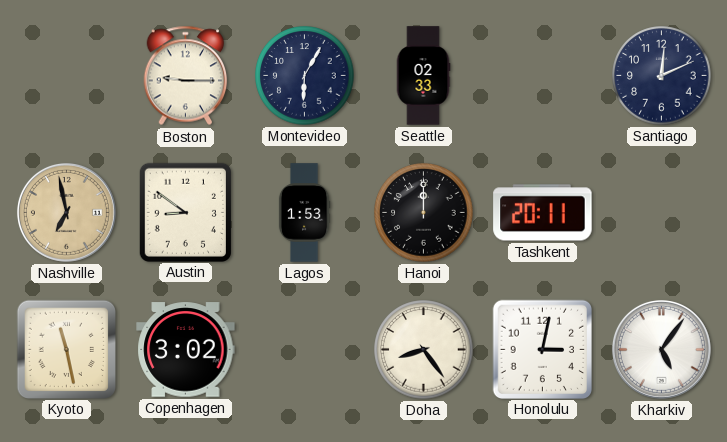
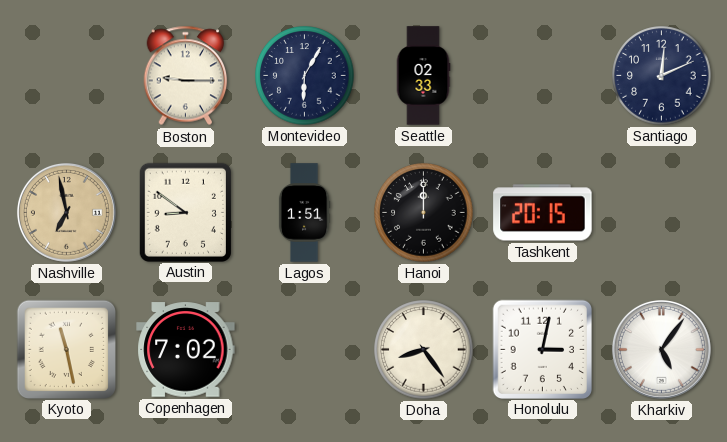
Lagos: 1:53 -> 1:51 (304, 213)
Tashkent: 20:11 -> 20:15 (543, 213)
Copenhagen: 3:02 -> 7:02 (186, 350)
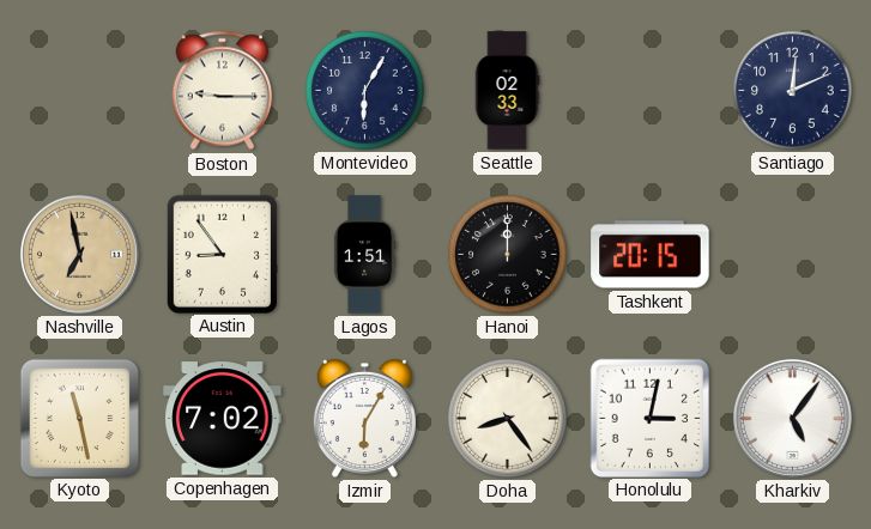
Austin: 8:51 -> 8:54 (222, 254)
Izmir: none -> 6:05 (364, 418)
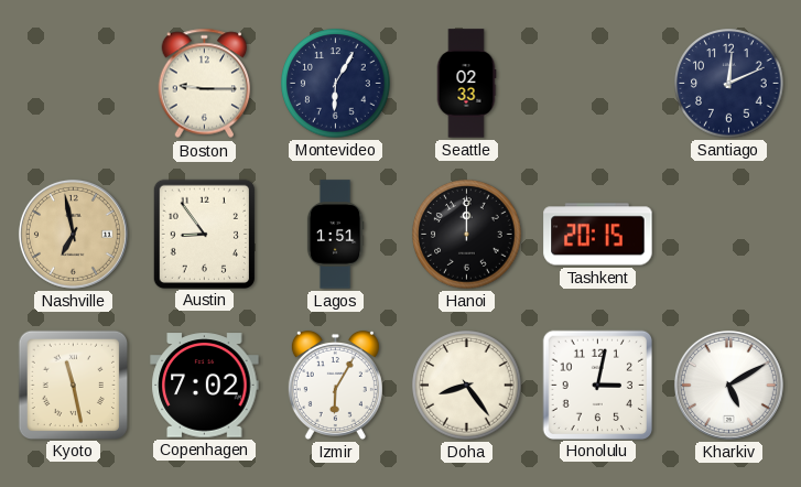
Kharkiv: 5:06 -> 5:10 (728, 385)
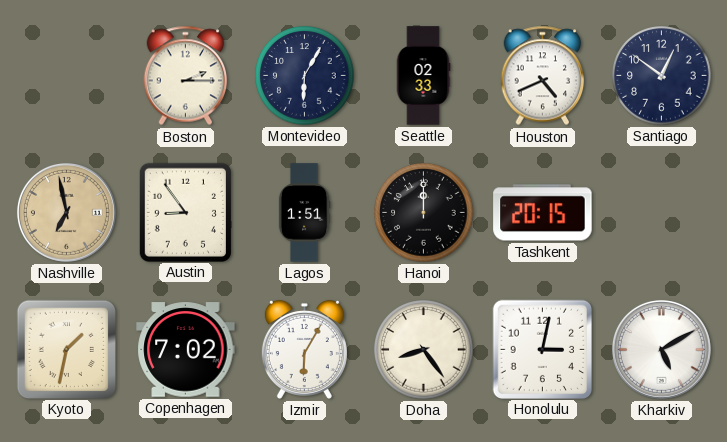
Boston: 9:15 -> 2:15 (186, 76)
Houston: none -> 4:41 (543, 76)
Santiago: 12:11 -> 12:51 (662, 76)
Kyoto: 11:28 -> 1:32 (66, 349)
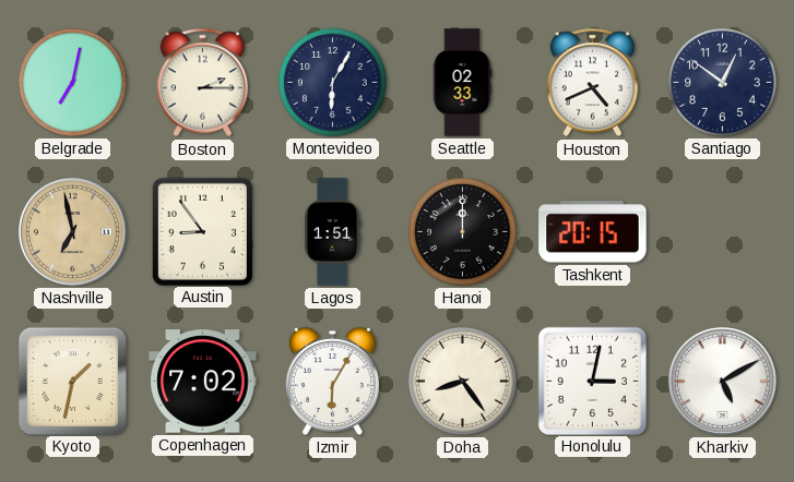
Belgrade: none -> 7:02 (73, 83)
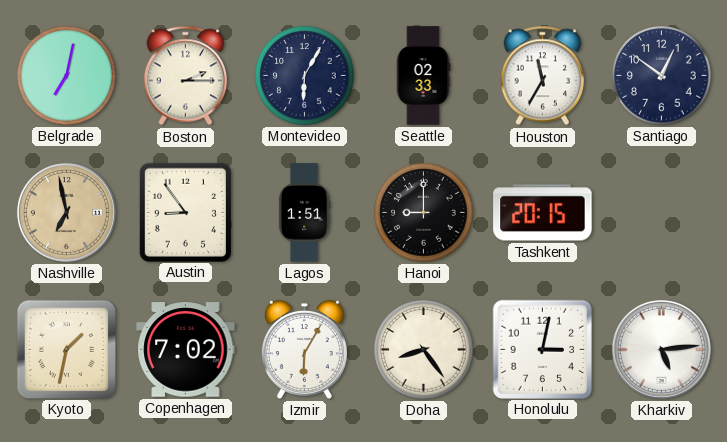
Houston: 4:41 -> 11:35 (543, 76)
Hanoi: 12:00 -> 9:00 (424, 213)
Kharkiv: 5:10 -> 5:14 (661, 349)
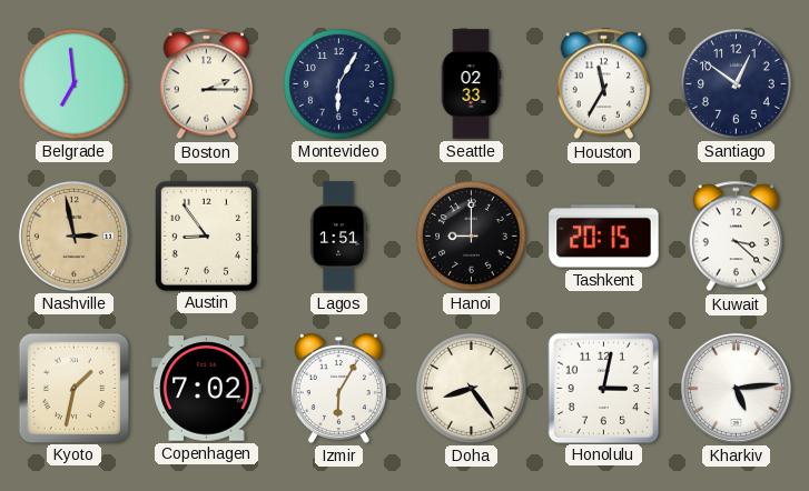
Belgrade: 7:02 -> 6:59 (75, 84)
Nashville: 6:58 -> 2:58 (73, 236)
Kuwait: none -> 3:22 (737, 237)
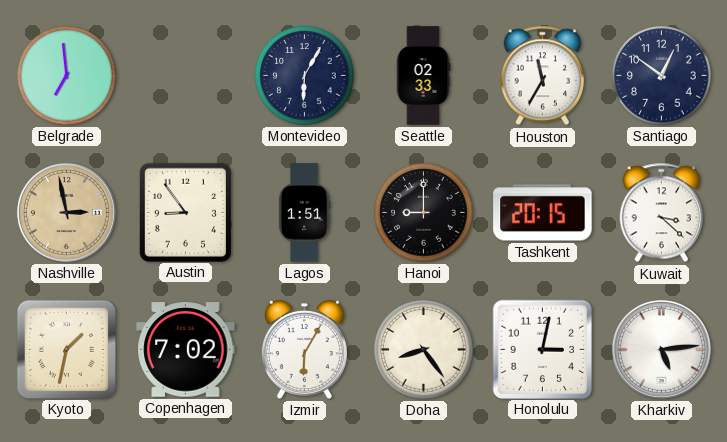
Boston: 2:15 -> none (207, 84)
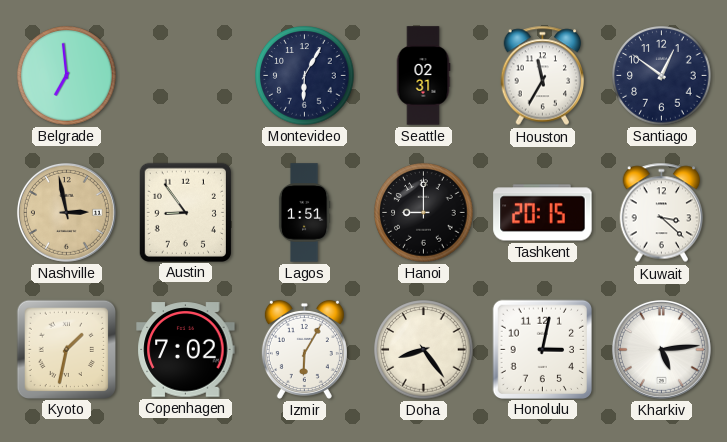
Seattle: 02:33 -> 02:31 (423, 76)
